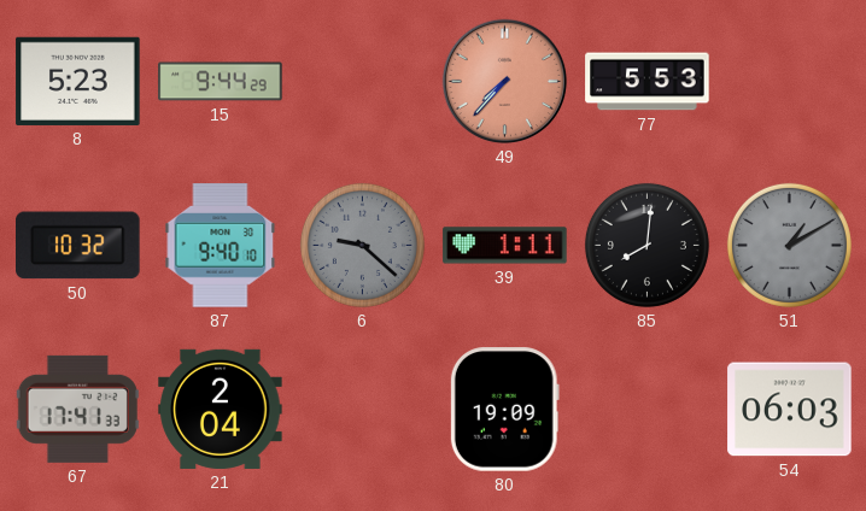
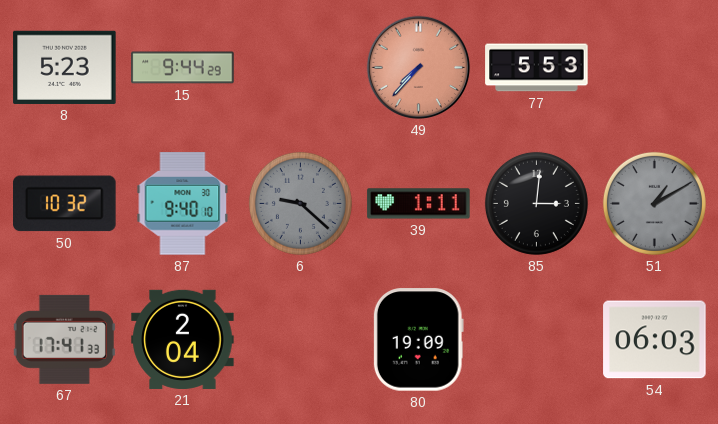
85: 8:01 -> 3:01 (536, 203)
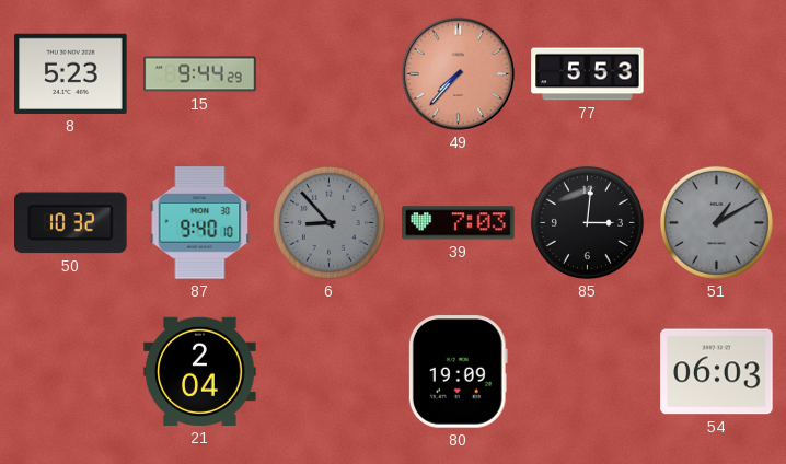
6: 9:22 -> 8:53 (328, 222)
39: 1:11 -> 7:03 (459, 223)
67: 17:41 -> none (64, 339)
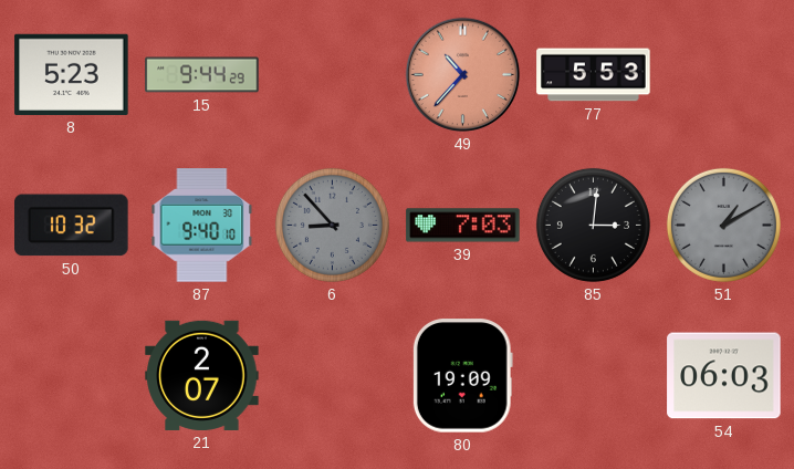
49: 7:37 -> 10:37 (463, 75)
21: 2:04 -> 2:07 (202, 375)
